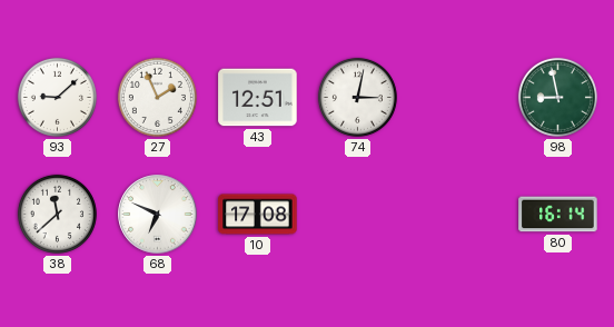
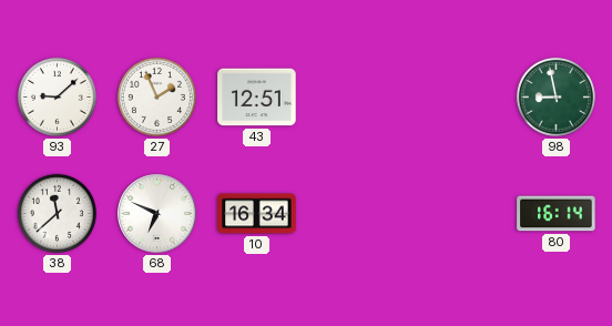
74: 3:02 -> none (357, 97)
10: 17:08 -> 16:34 (257, 214)
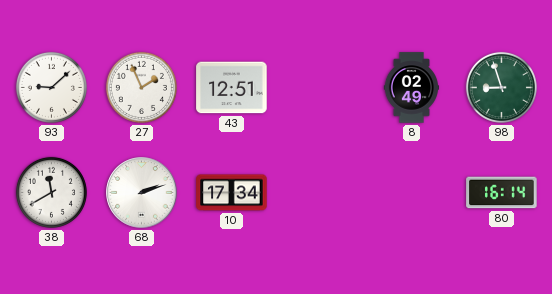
8: none -> 02:49 (412, 88)
98: 8:58 -> 8:57 (501, 87)
38: 11:38 -> 11:40 (51, 192)
68: 6:49 -> 2:12 (142, 193)
10: 16:34 -> 17:34 (232, 193)
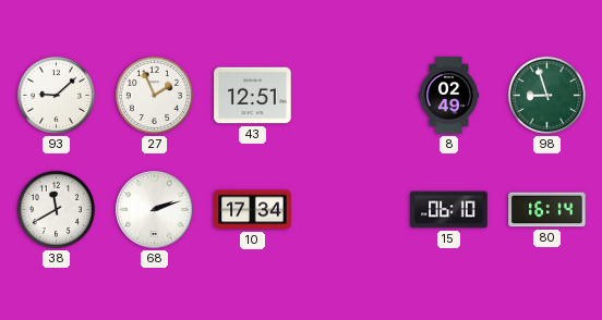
15: none -> 06:10 (449, 210)
